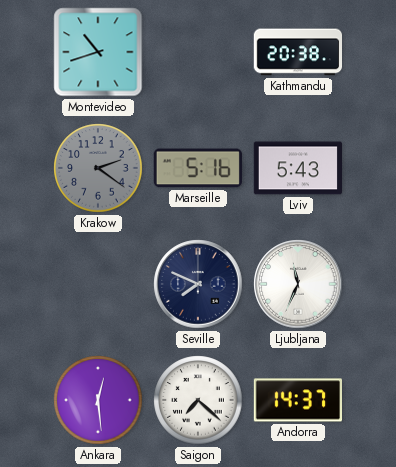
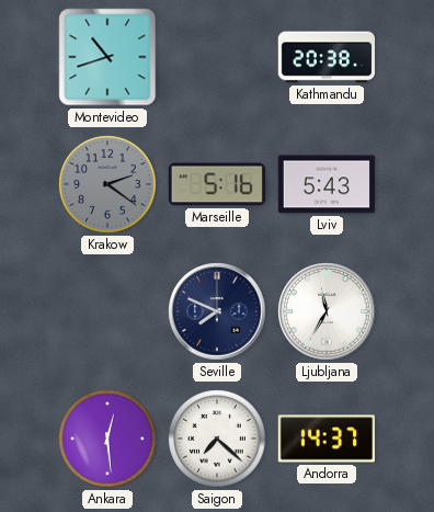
Ljubljana: 11:34 -> 11:35 (327, 311)
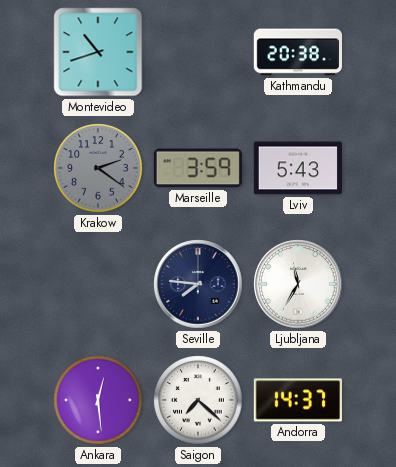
Marseille: 5:16 -> 3:59 (198, 168)
Seville: 7:49 -> 7:46 (198, 284)
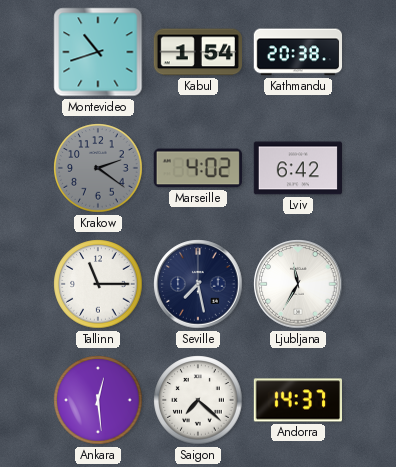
Kabul: none -> 1:54 (197, 52)
Marseille: 3:59 -> 4:02 (198, 168)
Lviv: 5:43 -> 6:42 (297, 168)
Tallinn: none -> 11:15 (98, 284)
Seville: 7:46 -> 7:28 (198, 284)
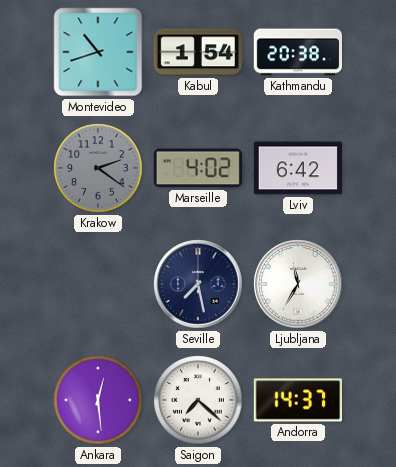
Tallinn: 11:15 -> none (98, 284)
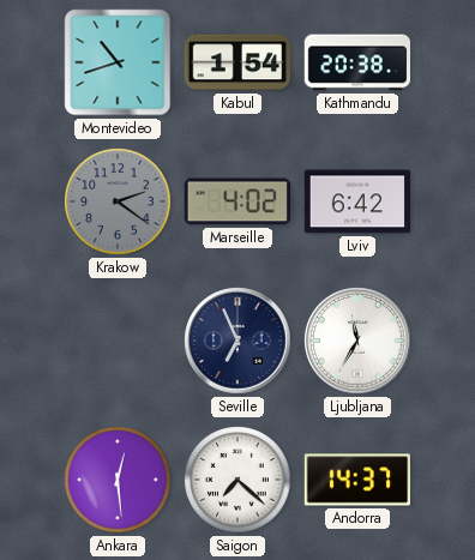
Seville: 7:28 -> 6:56 (237, 341)
